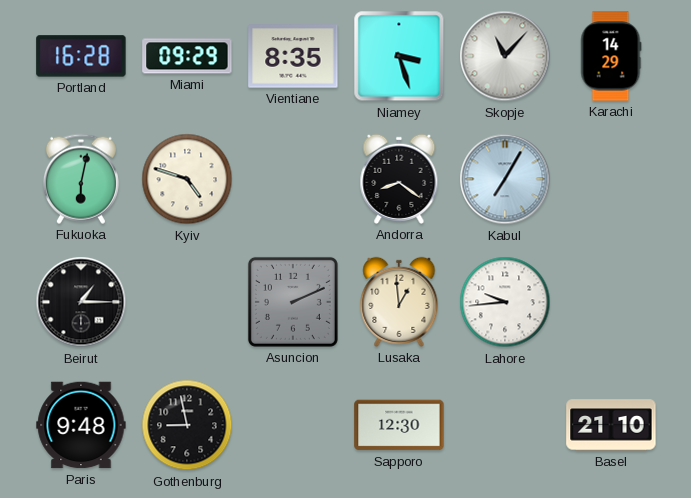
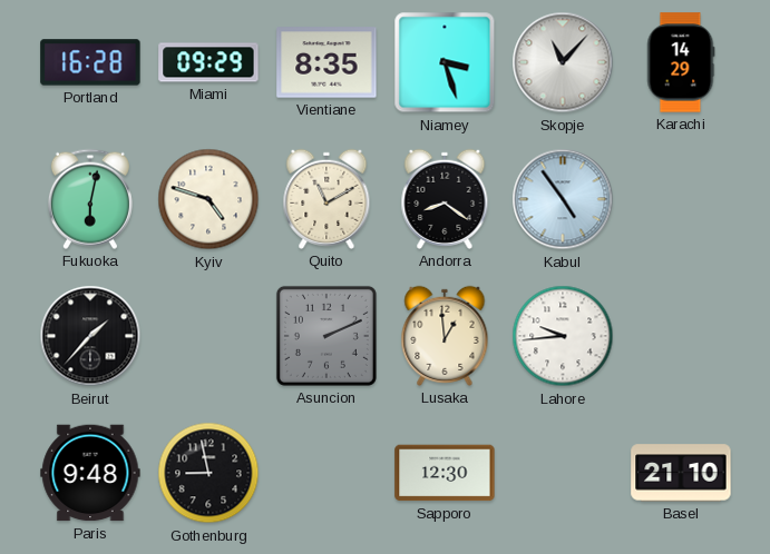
Quito: none -> 11:10 (326, 199)
Kabul: 7:05 -> 4:54 (563, 199)
Beirut: 1:15 -> 1:37 (90, 336)
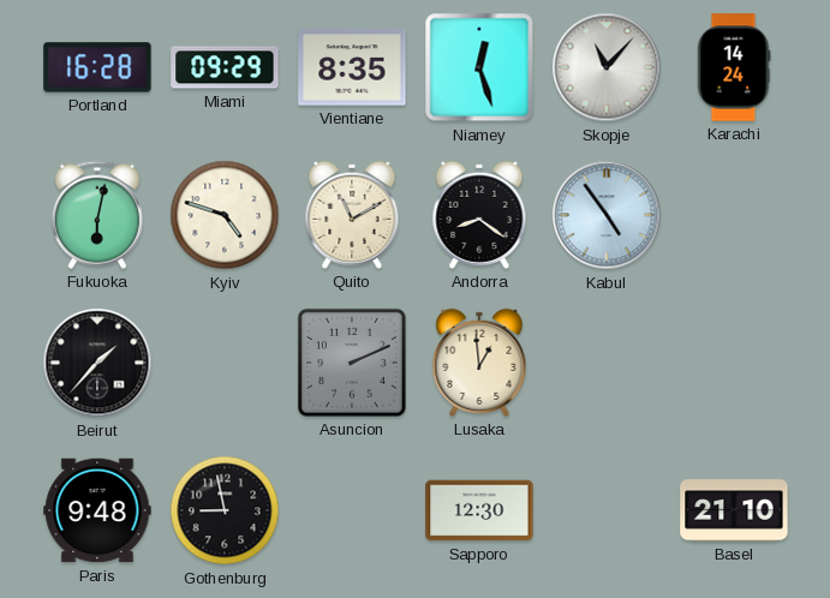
Niamey: 3:27 -> 12:27 (479, 67)
Karachi: 14:29 -> 14:24 (734, 67)
Lahore: 9:44 -> none (563, 336)
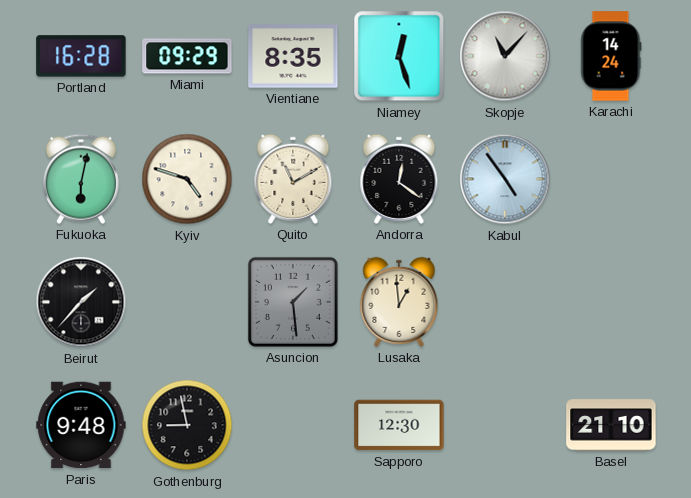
Andorra: 8:21 -> 12:21 (399, 179)
Asuncion: 2:11 -> 1:29 (293, 302)
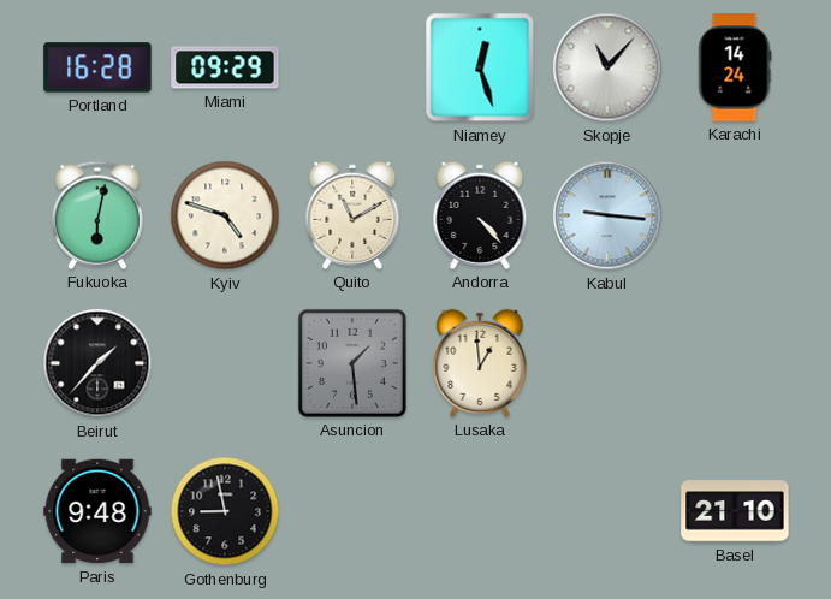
Vientiane: 8:35 -> none (293, 56)
Andorra: 12:21 -> 4:23 (480, 215)
Kabul: 4:54 -> 9:16 (607, 215)
Sapporo: 12:30 -> none (399, 425)
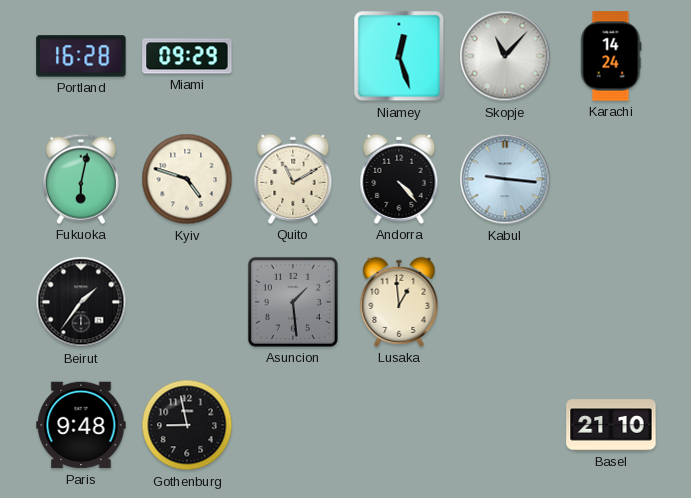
Beirut: 1:37 -> 1:36 (81, 302)
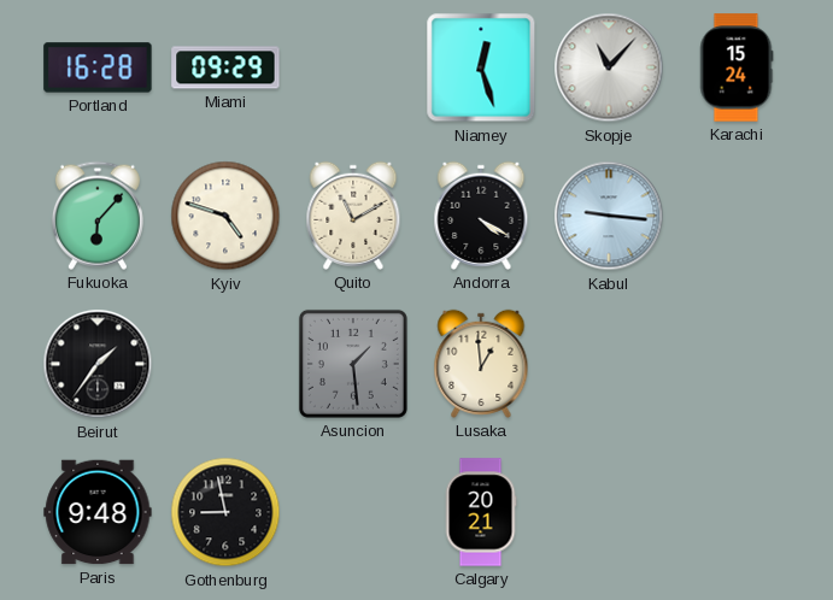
Karachi: 14:24 -> 15:24 (737, 67)
Fukuoka: 6:02 -> 6:07 (98, 216)
Andorra: 4:23 -> 4:20 (481, 216)
Calgary: none -> 20:21 (481, 512)
Basel: 21:10 -> none (611, 425)
